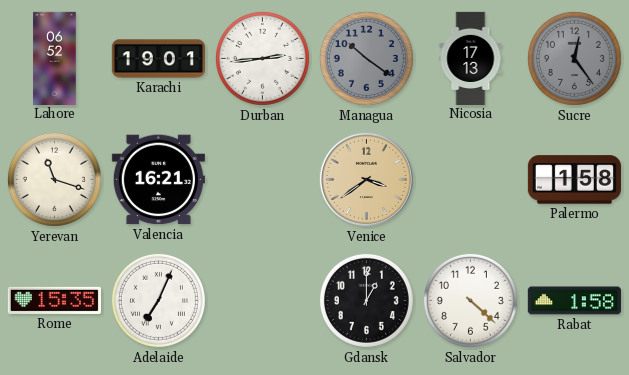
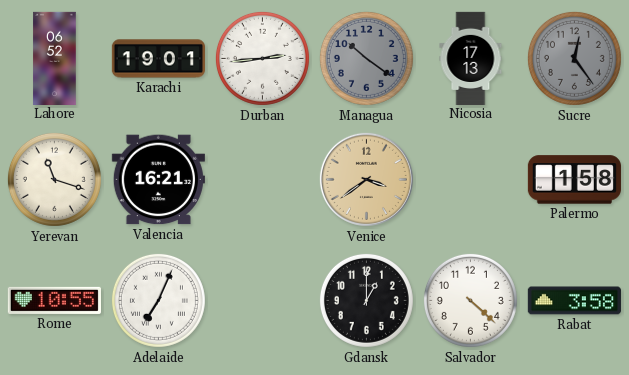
Rome: 15:35 -> 10:55 (54, 300)
Rabat: 1:58 -> 3:58 (574, 301)
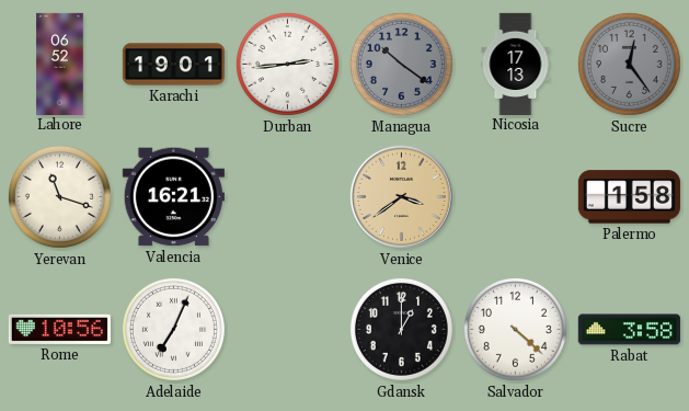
Rome: 10:55 -> 10:56 (59, 329)
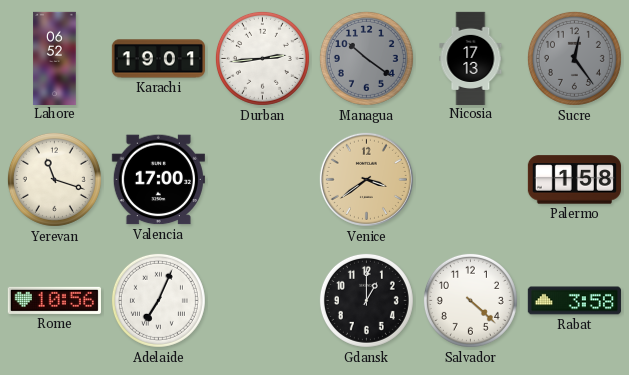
Valencia: 16:21 -> 17:00 (158, 180)
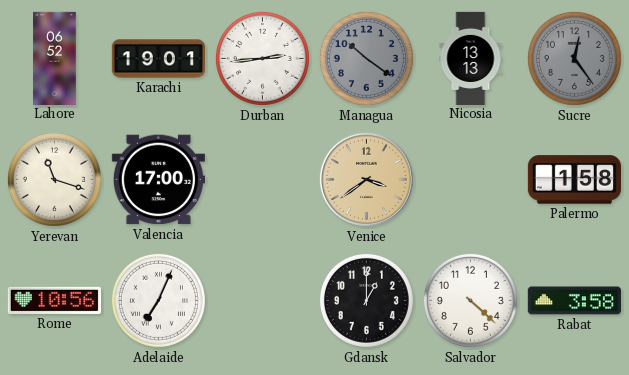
Nicosia: 17:13 -> 13:13 (471, 58)
